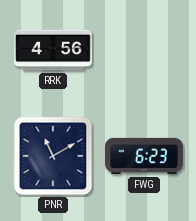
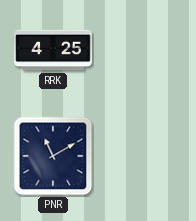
RRK: 4:56 -> 4:25 (53, 50)
FWG: 6:23 -> none (144, 156)
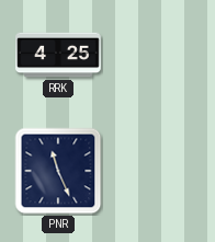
PNR: 11:10 -> 11:26 (58, 171)
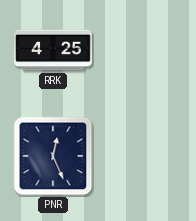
PNR: 11:26 -> 12:26 (53, 156)
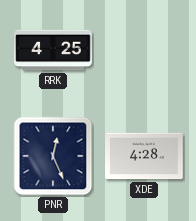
XDE: none -> 4:28 (144, 156)
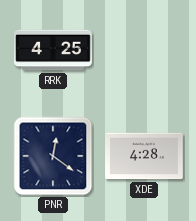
PNR: 12:26 -> 12:21 (53, 156)
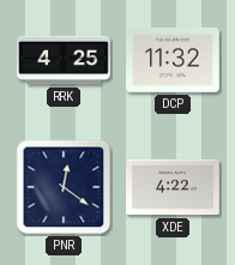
DCP: none -> 11:32 (173, 60)
XDE: 4:28 -> 4:22 (173, 187)
